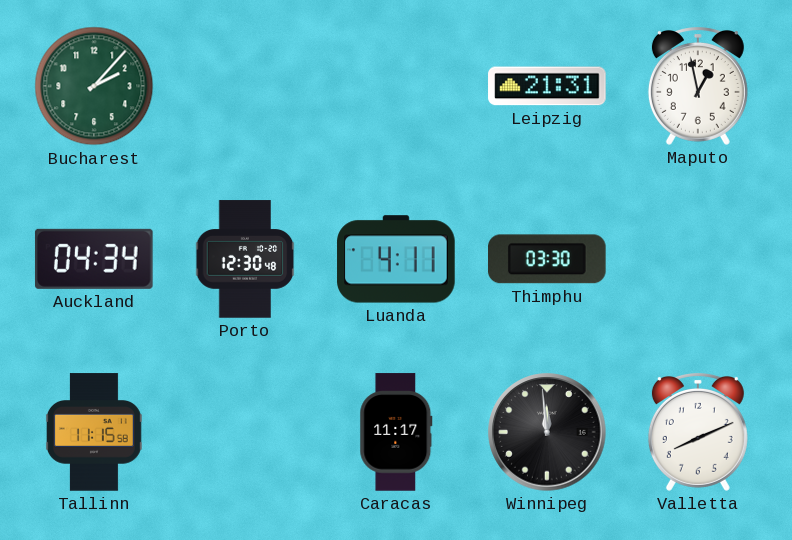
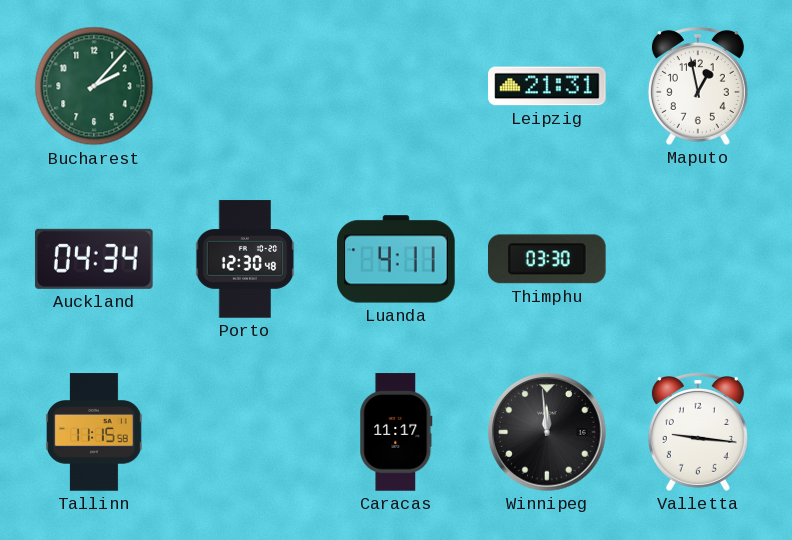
Valletta: 8:11 -> 9:16 (698, 433)
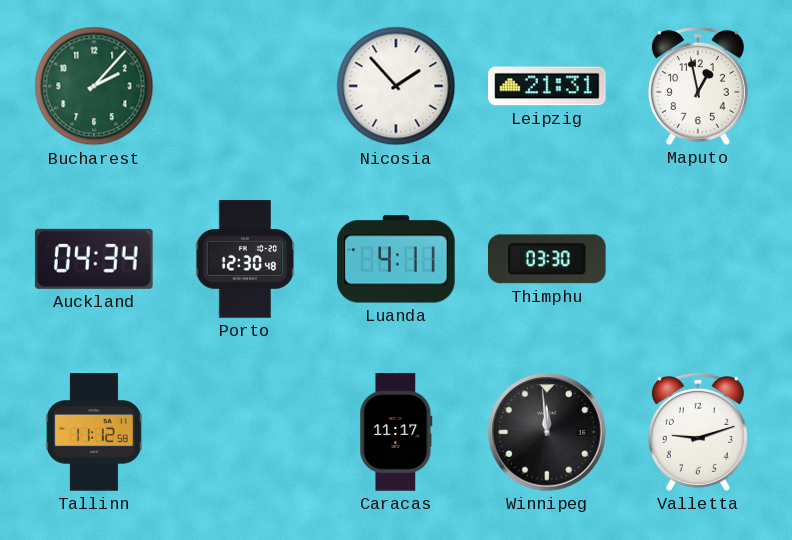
Nicosia: none -> 1:53 (396, 86)
Tallinn: 11:15 -> 11:12 (94, 432)
Valletta: 9:16 -> 9:12 (698, 433)
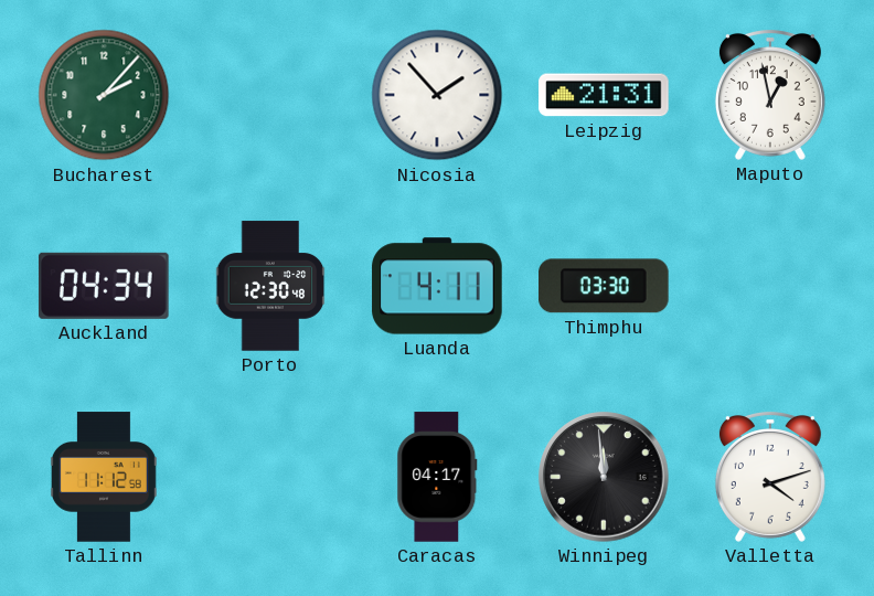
Caracas: 11:17 -> 04:17 (437, 477)
Valletta: 9:12 -> 4:12 (770, 478)
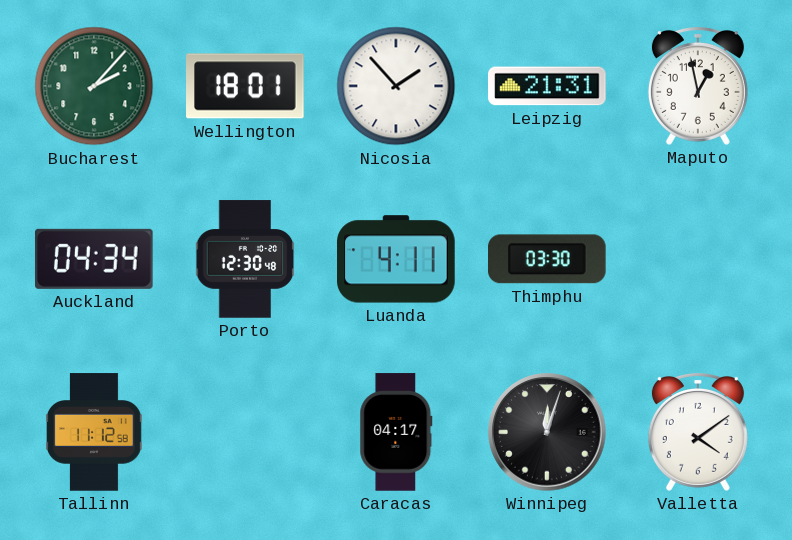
Wellington: none -> 18:01 (245, 86)
Winnipeg: 11:59 -> 12:03 (547, 432)
Valletta: 4:12 -> 4:09 (698, 433)
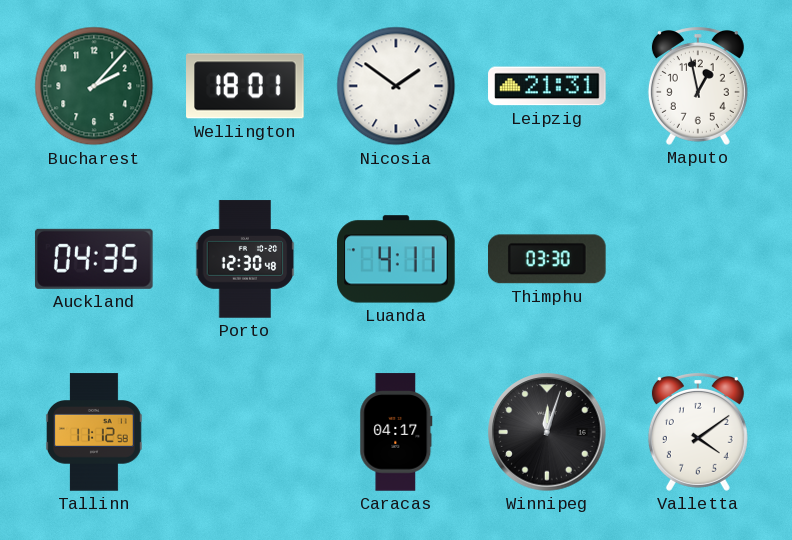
Nicosia: 1:53 -> 1:51 (396, 86)
Auckland: 04:34 -> 04:35 (94, 259)
